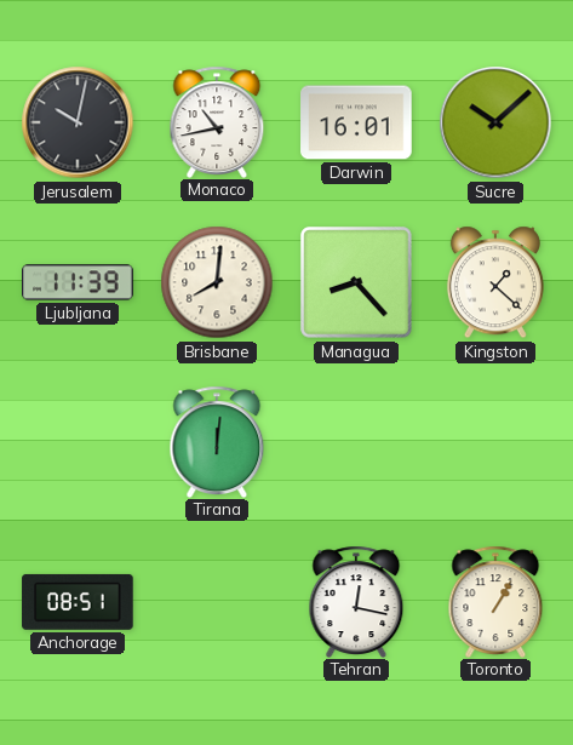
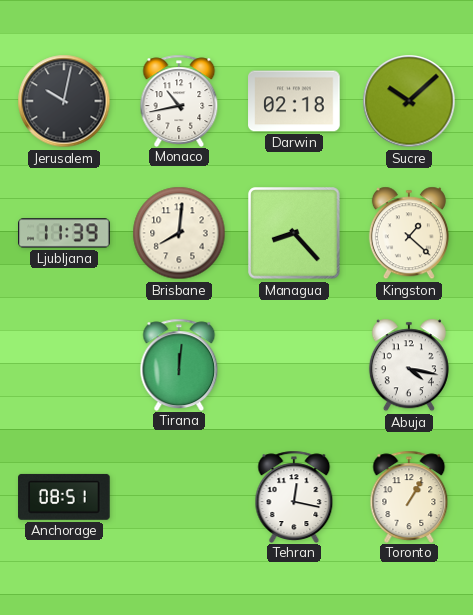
Darwin: 16:01 -> 02:18 (294, 101)
Abuja: none -> 4:17 (409, 365)
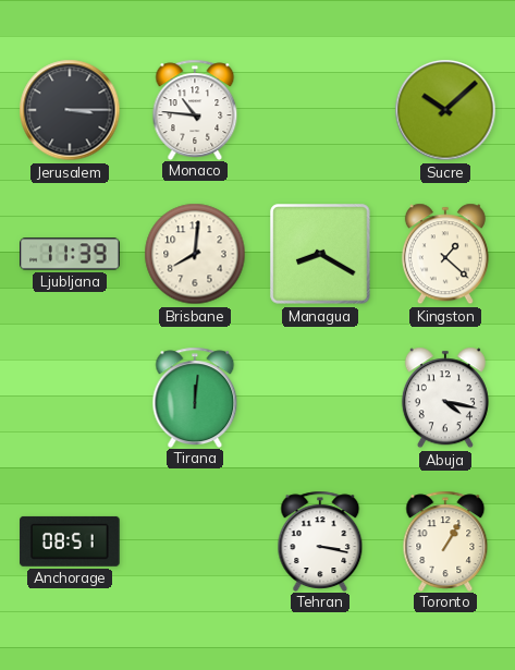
Jerusalem: 10:02 -> 3:15 (70, 110)
Monaco: 10:43 -> 10:46 (195, 109)
Darwin: 02:18 -> none (294, 101)
Managua: 8:23 -> 8:20 (320, 254)
Tehran: 12:17 -> 3:17 (320, 540)
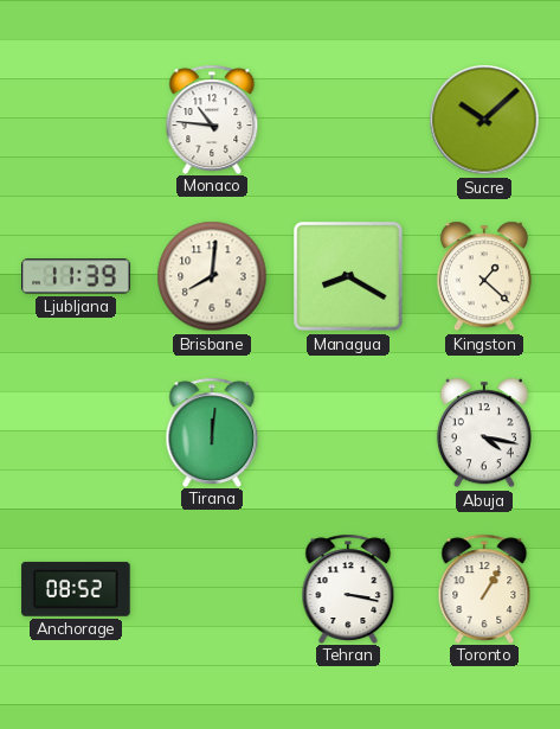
Jerusalem: 3:15 -> none (70, 110)
Anchorage: 08:51 -> 08:52 (76, 589)
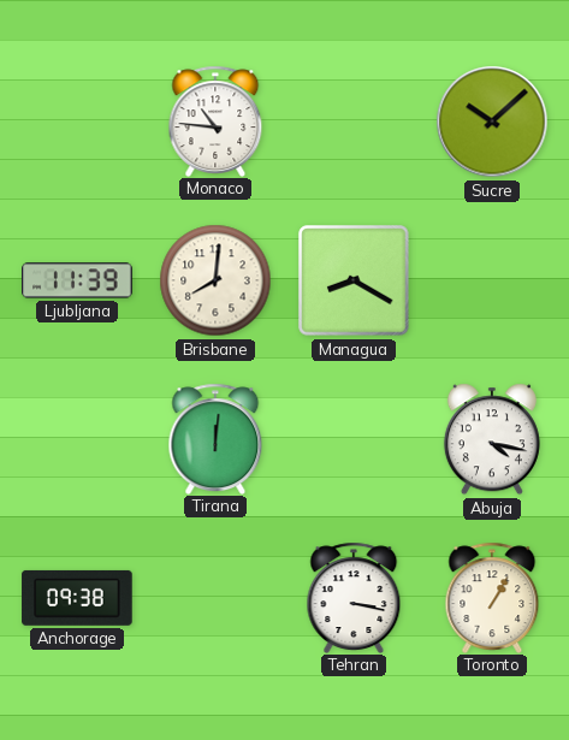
Kingston: 1:22 -> none (484, 276)
Anchorage: 08:52 -> 09:38 (77, 598)
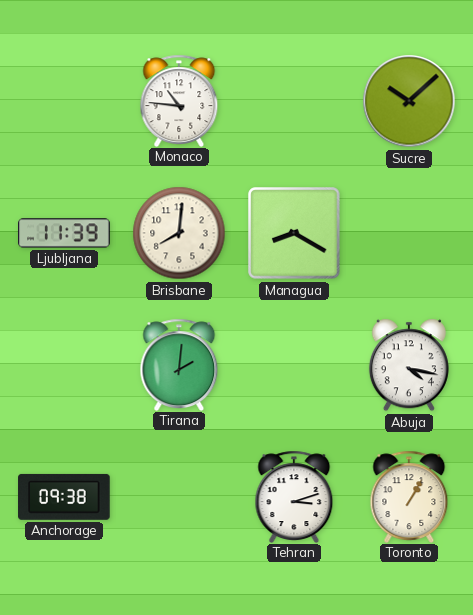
Tirana: 12:01 -> 2:01 (179, 364)
Tehran: 3:17 -> 3:12 (294, 496)
